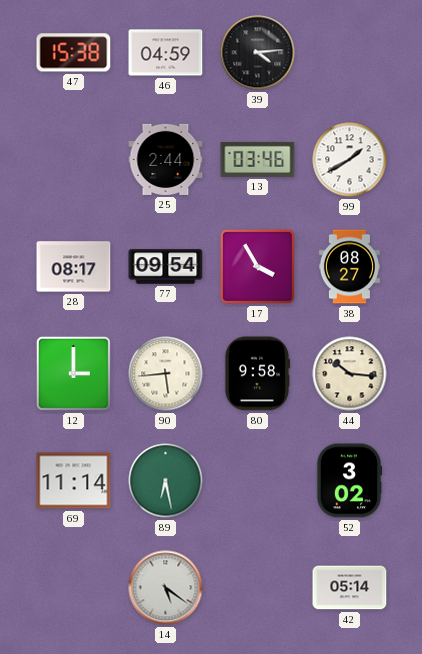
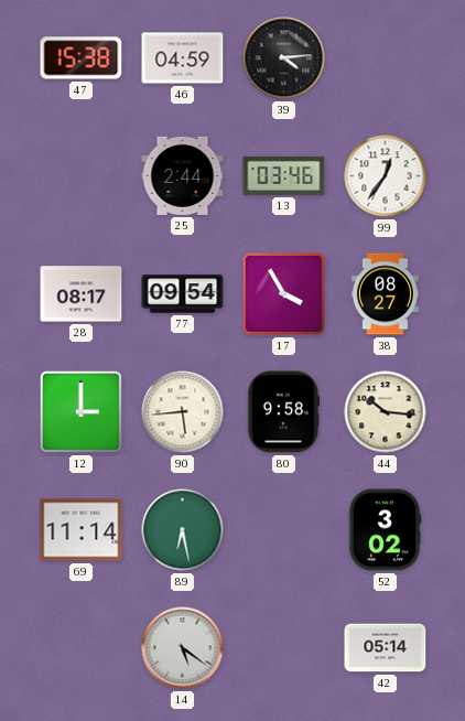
99: 1:40 -> 12:36 (386, 176)
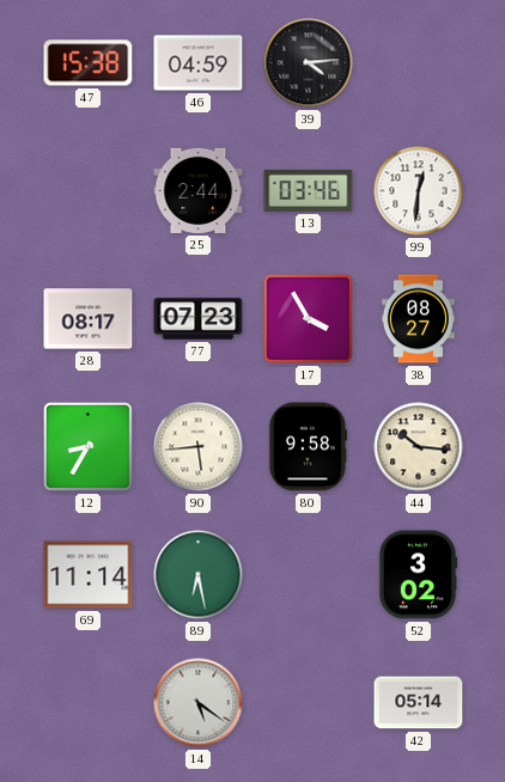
99: 12:36 -> 12:31 (419, 191)
77: 09:54 -> 07:23 (199, 319)
12: 3:00 -> 8:35 (87, 446)
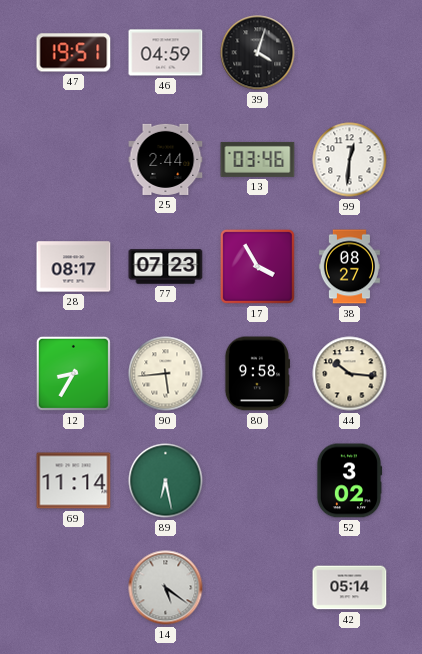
47: 15:38 -> 19:51 (74, 53)
39: 4:14 -> 4:03 (258, 53)
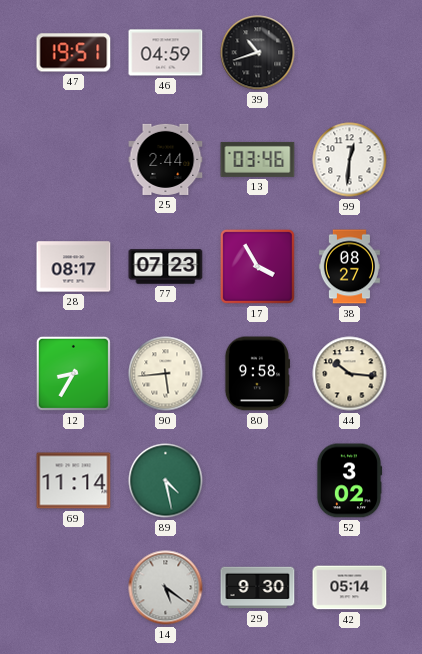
39: 4:03 -> 10:42 (258, 53)
89: 6:28 -> 4:28 (166, 481)
29: none -> 9:30 (258, 588)
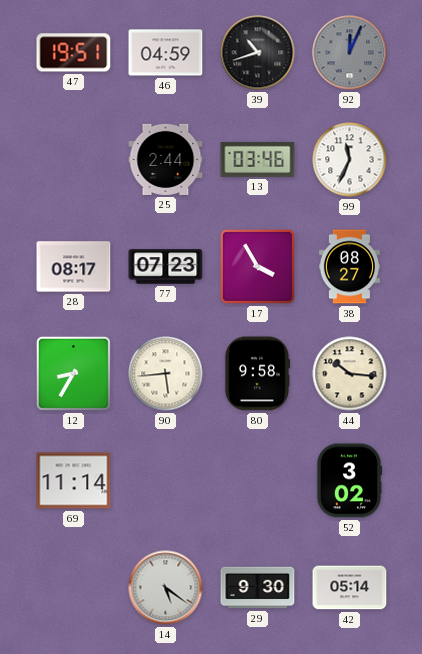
92: none -> 12:04 (350, 53)
99: 12:31 -> 11:34 (350, 160)
89: 4:28 -> none (166, 481)
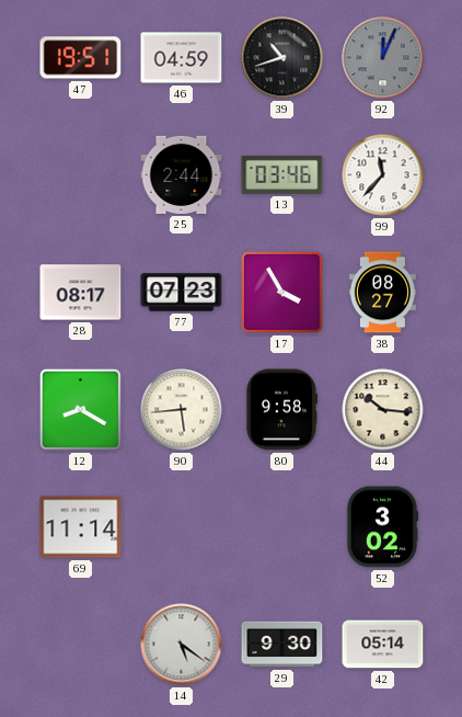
99: 11:34 -> 11:37 (383, 175)
12: 8:35 -> 8:20 (80, 409)
